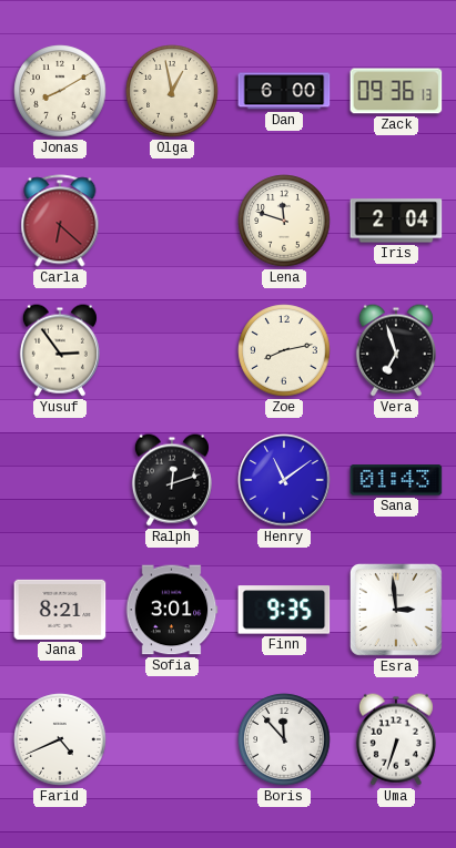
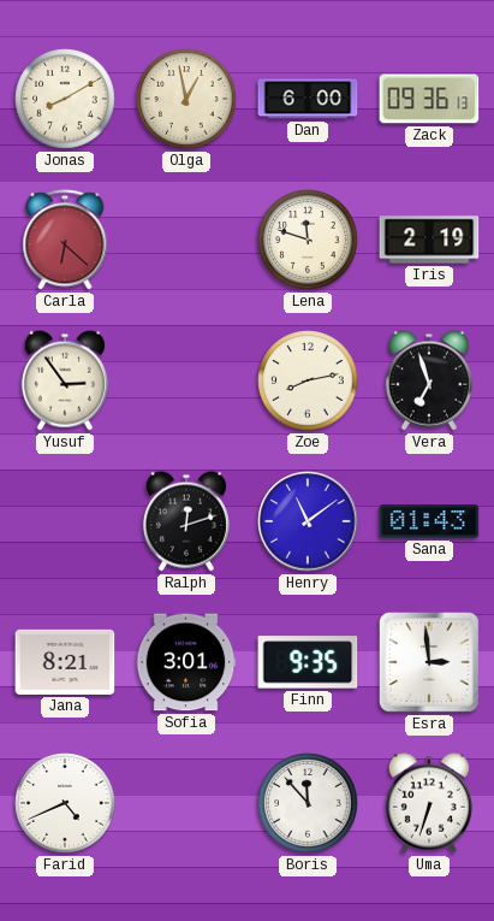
Iris: 2:04 -> 2:19 (429, 240)
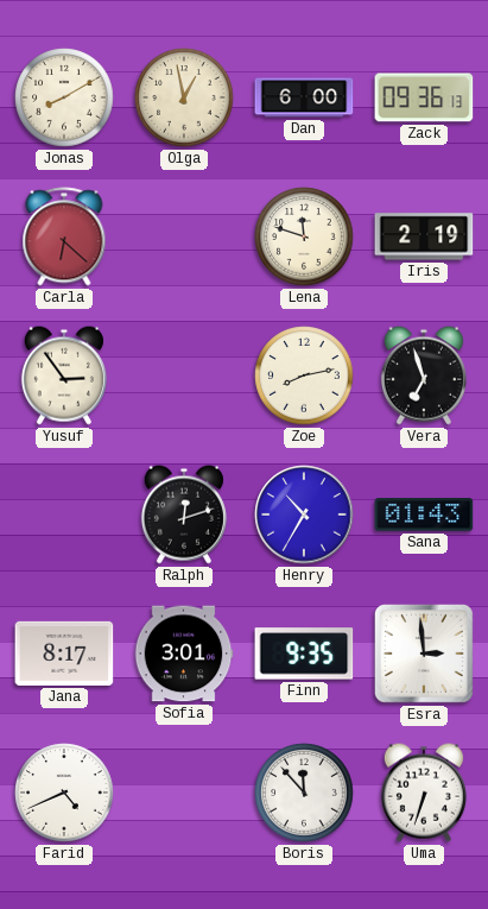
Henry: 11:09 -> 10:35 (304, 515)
Jana: 8:21 -> 8:17 (64, 654)
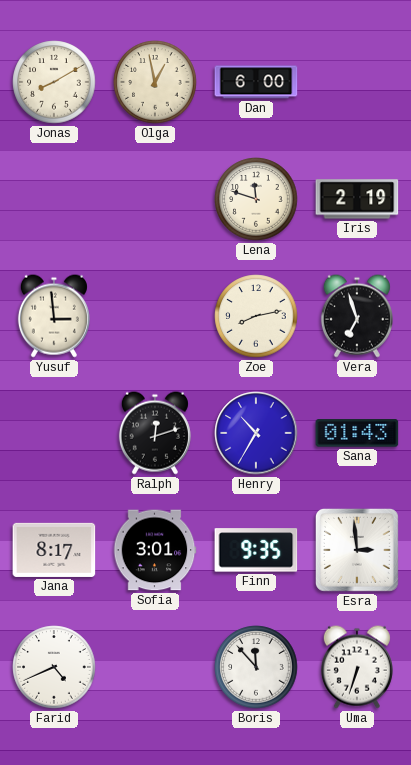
Zack: 09:36 -> none (424, 97)
Carla: 6:22 -> none (64, 236)
Yusuf: 2:54 -> 2:59 (54, 316)
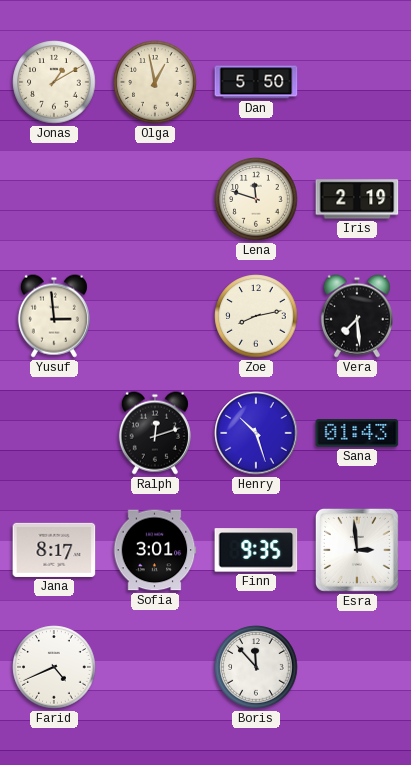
Jonas: 8:10 -> 1:10 (54, 82)
Dan: 6:00 -> 5:50 (256, 82)
Vera: 6:57 -> 7:29 (357, 316)
Henry: 10:35 -> 10:27 (256, 433)
Uma: 6:33 -> none (357, 667)
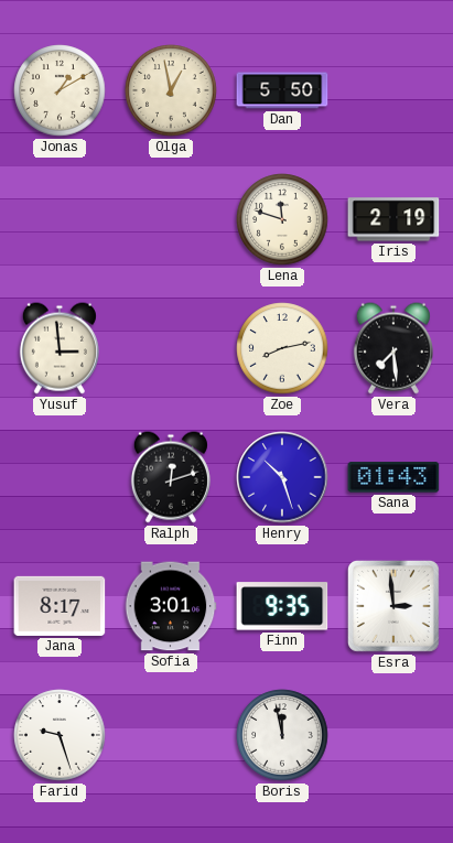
Farid: 4:41 -> 9:27 (60, 735)
Boris: 11:53 -> 11:58 (282, 735)
